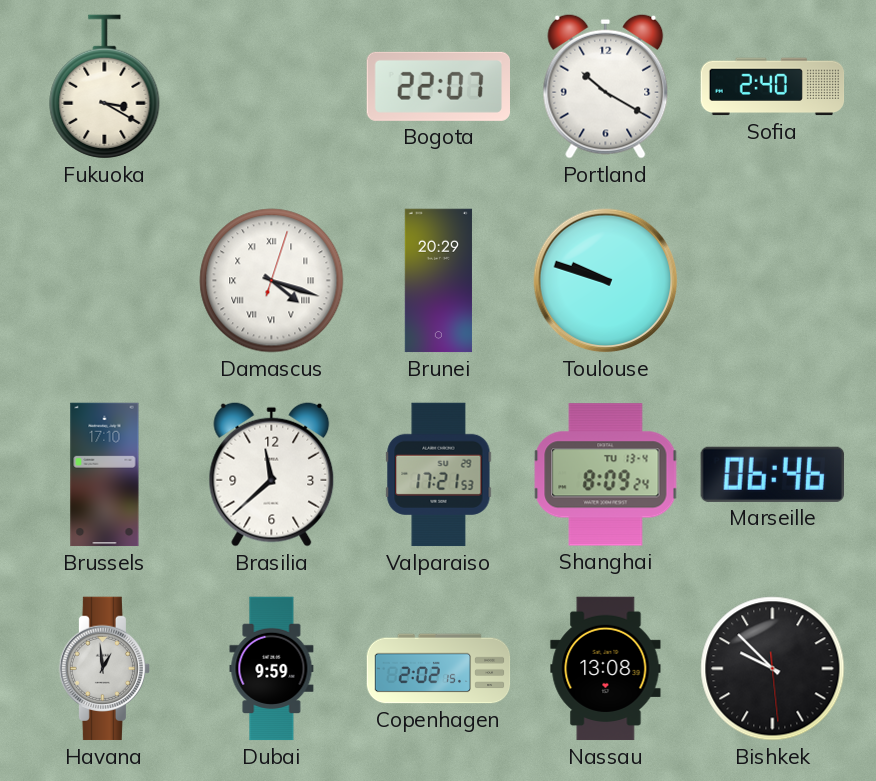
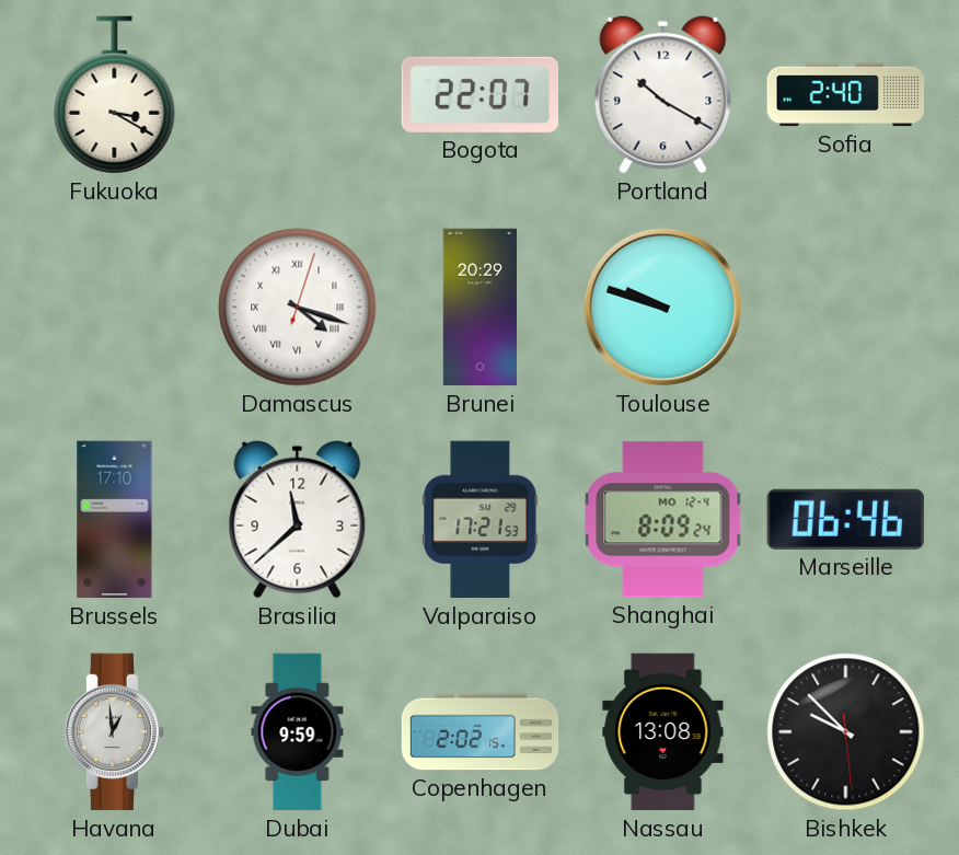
Shanghai date: TU 13-4 -> MO 12-4 (663, 520)
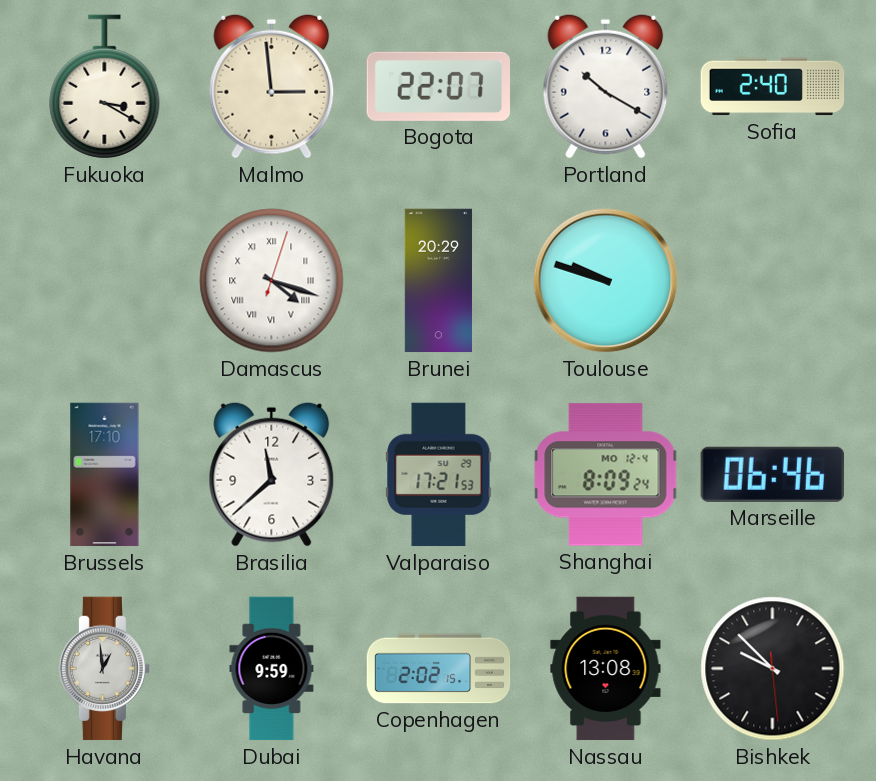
Malmo: none -> 2:59 (272, 86)
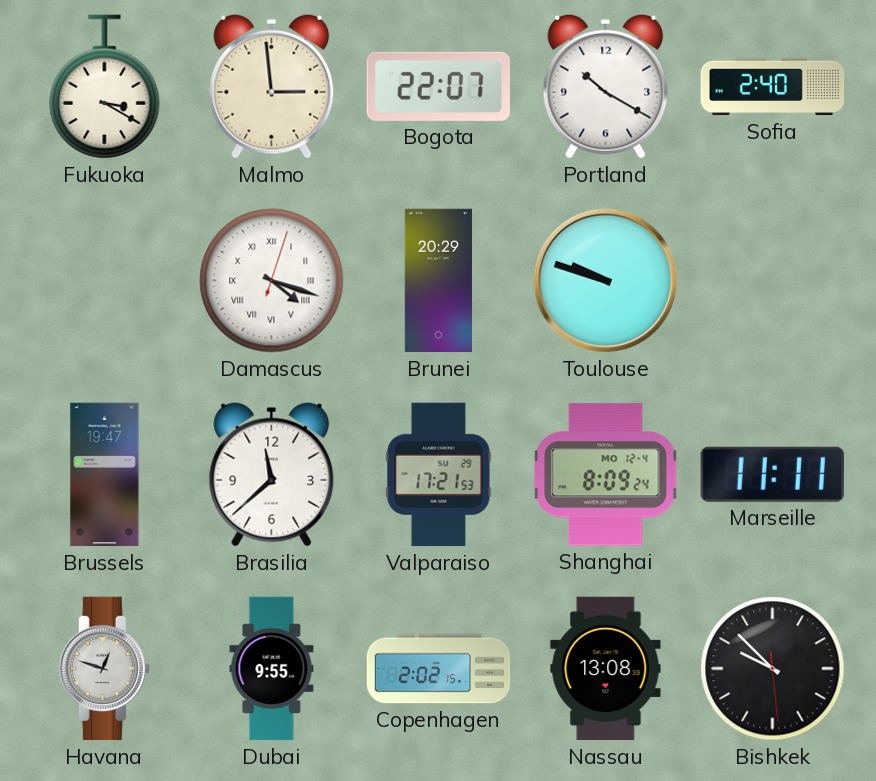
Brussels: 17:10 -> 19:47 (105, 475)
Marseille: 06:46 -> 11:11 (772, 474)
Havana: 12:59 -> 12:48 (104, 669)
Dubai: 9:59 -> 9:55 (272, 669)
